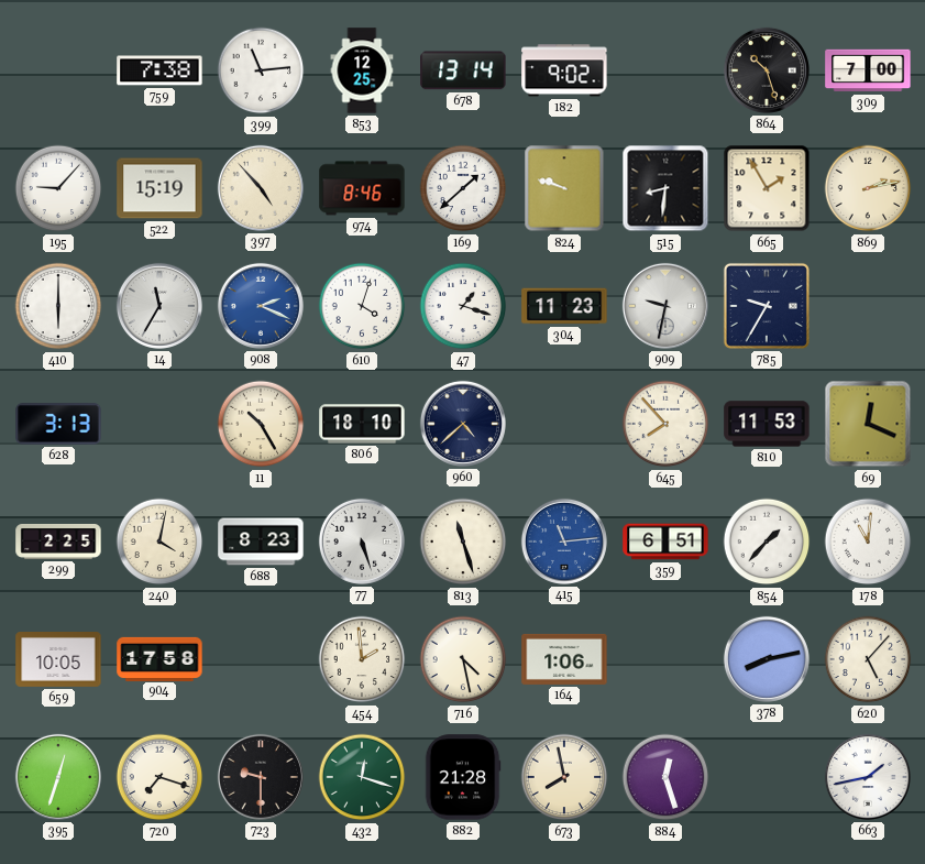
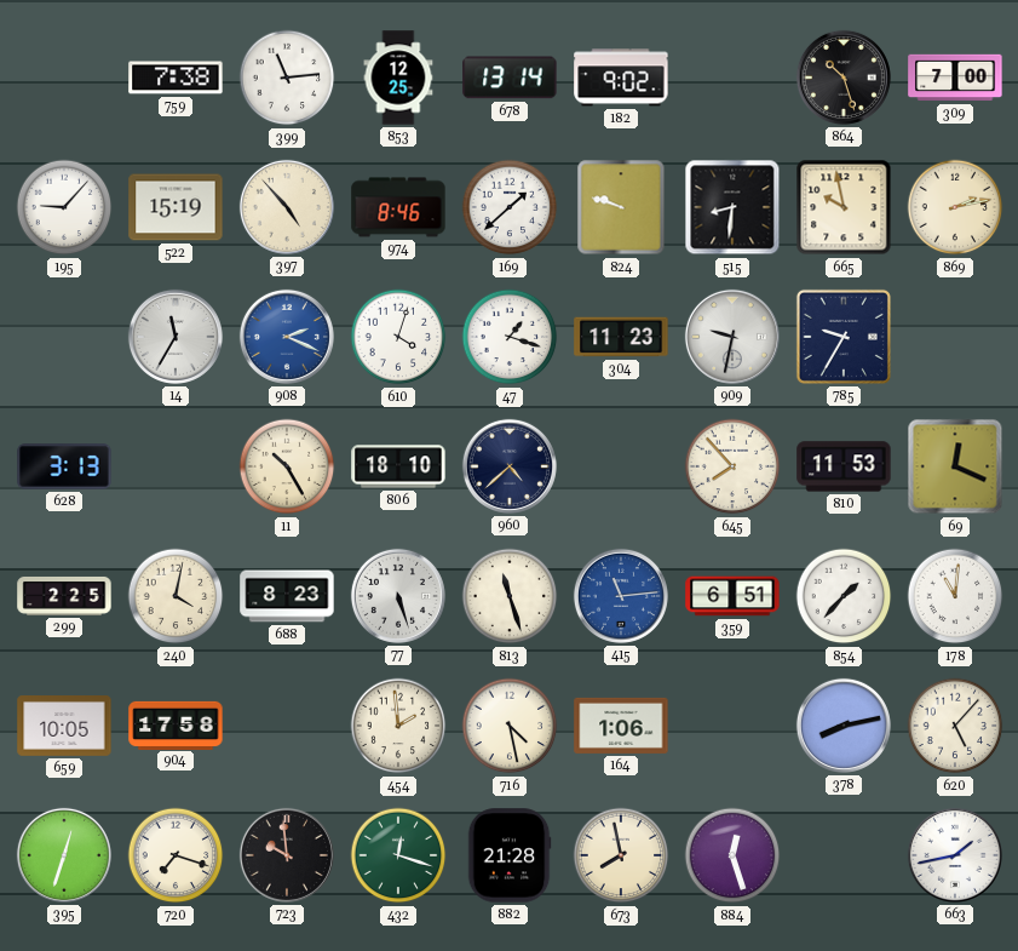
665: 1:55 -> 9:58 (844, 207)
410: 6:00 -> none (58, 306)
723: 9:30 -> 9:59 (287, 855)
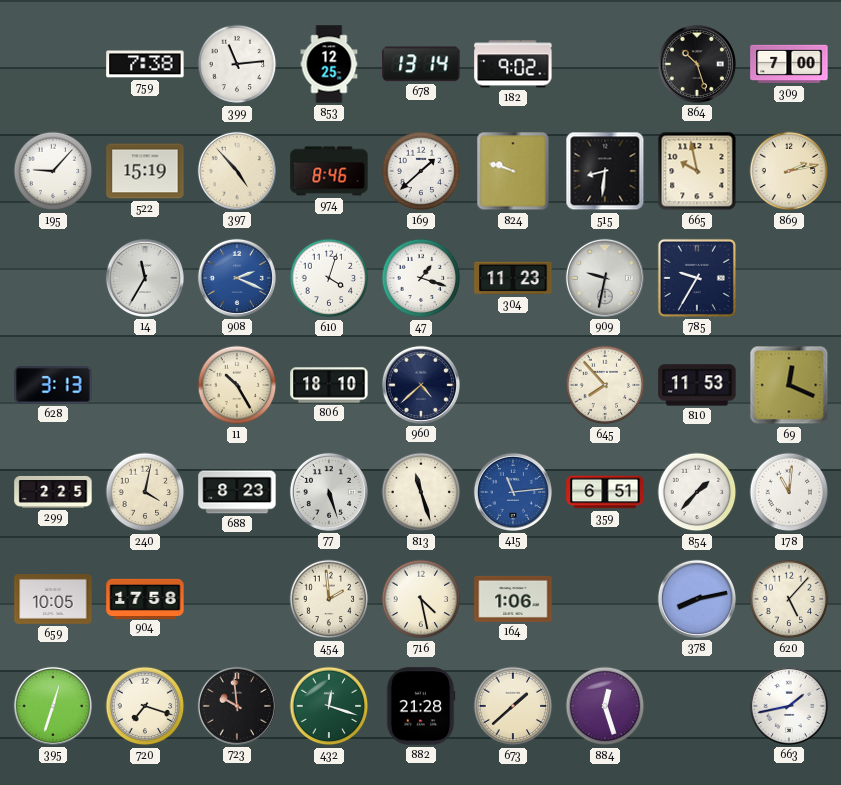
673: 7:58 -> 1:38 (513, 706)
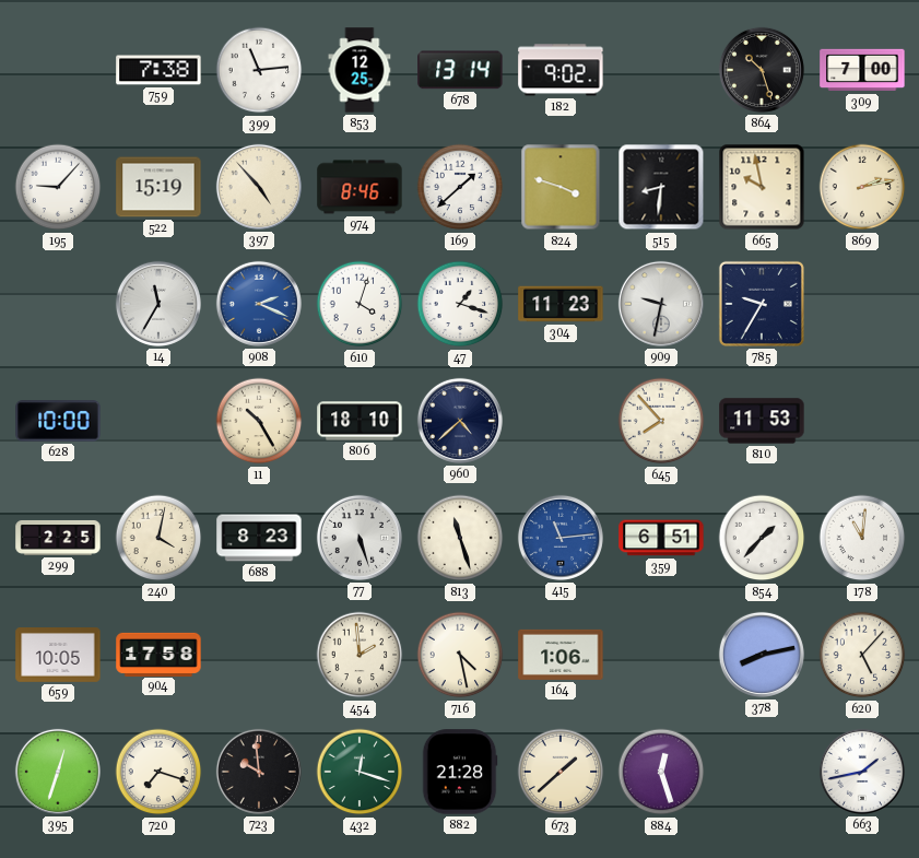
824: 9:48 -> 3:48 (561, 187)
628: 3:13 -> 10:00 (58, 421)
69: 12:19 -> none (789, 385)
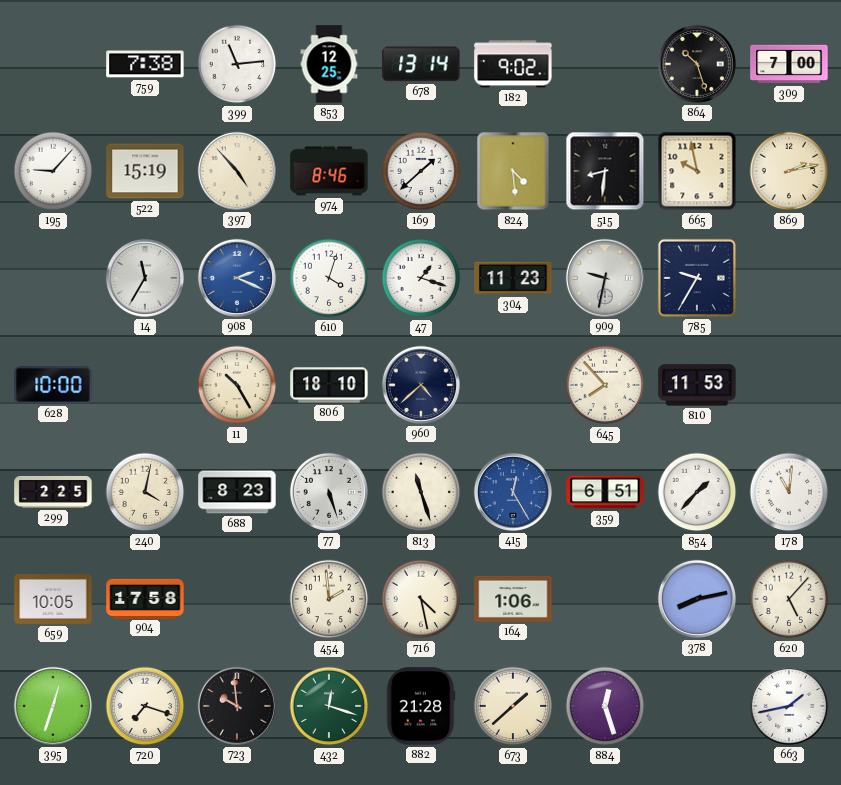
824: 3:48 -> 4:29 (513, 171)
415: 11:14 -> 12:25 (513, 492)
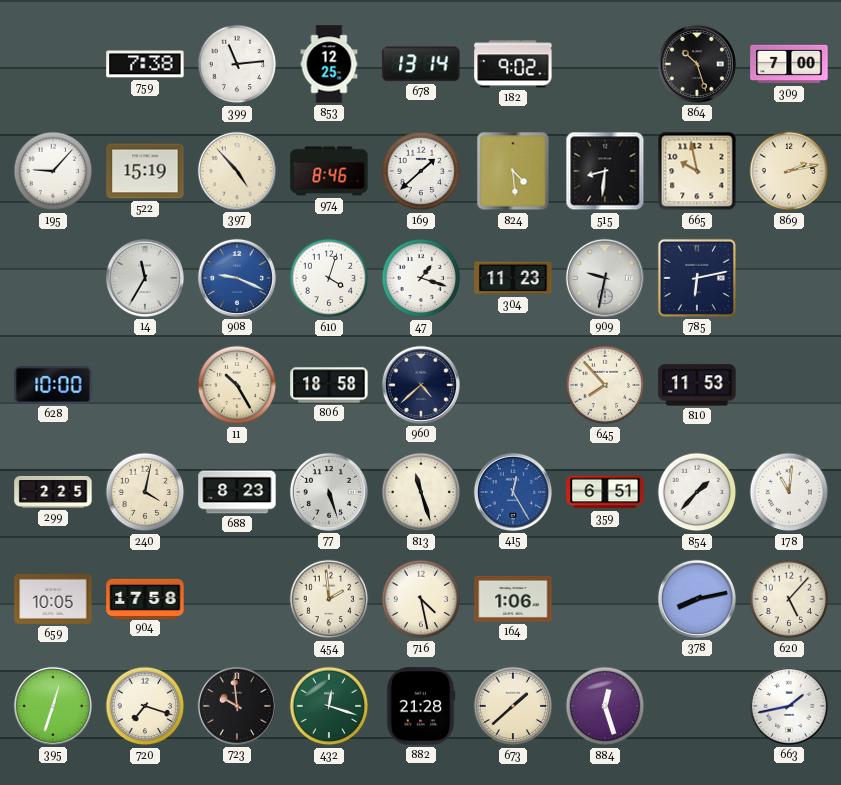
908: 2:19 -> 9:19 (237, 278)
785: 9:35 -> 6:13 (697, 278)
806: 18:10 -> 18:58 (329, 385)
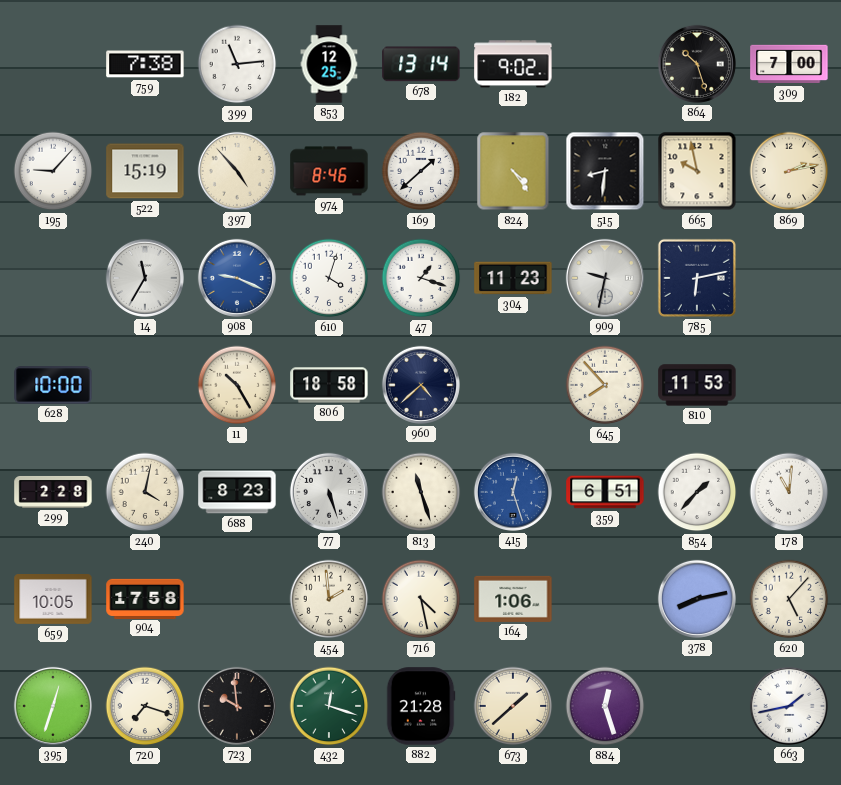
824: 4:29 -> 4:24 (513, 171)
299: 2:25 -> 2:28 (53, 492)
415: 12:25 -> 12:27 (513, 492)
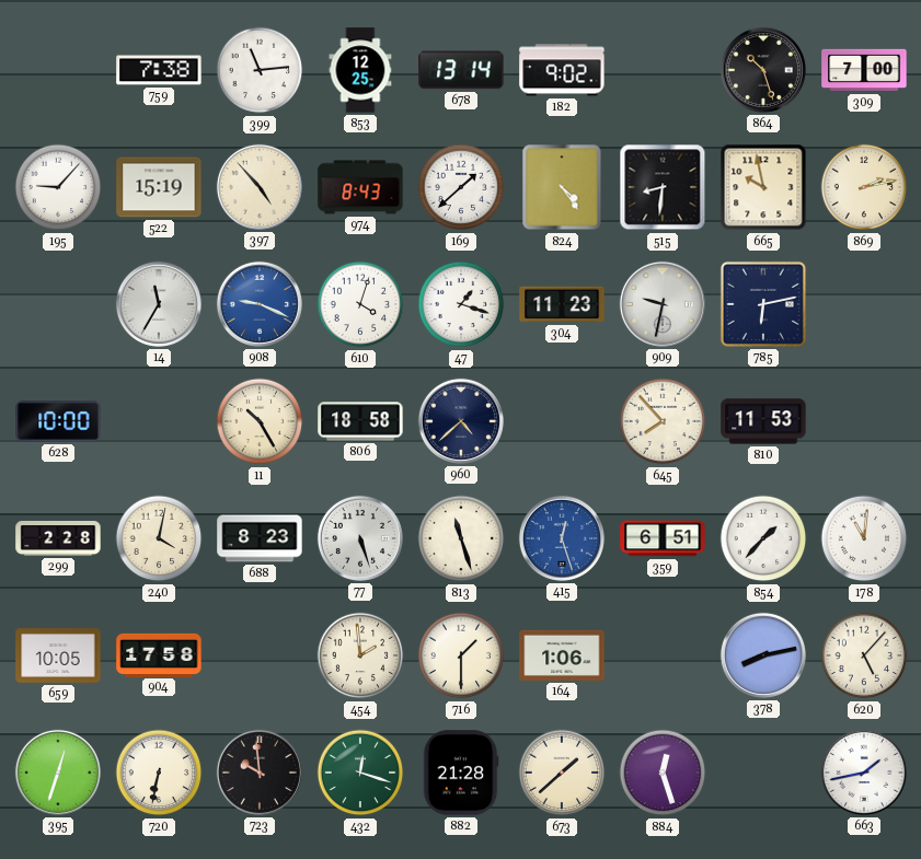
974: 8:46 -> 8:43 (360, 187)
716: 4:28 -> 1:30 (461, 655)
720: 7:18 -> 6:32 (159, 773)
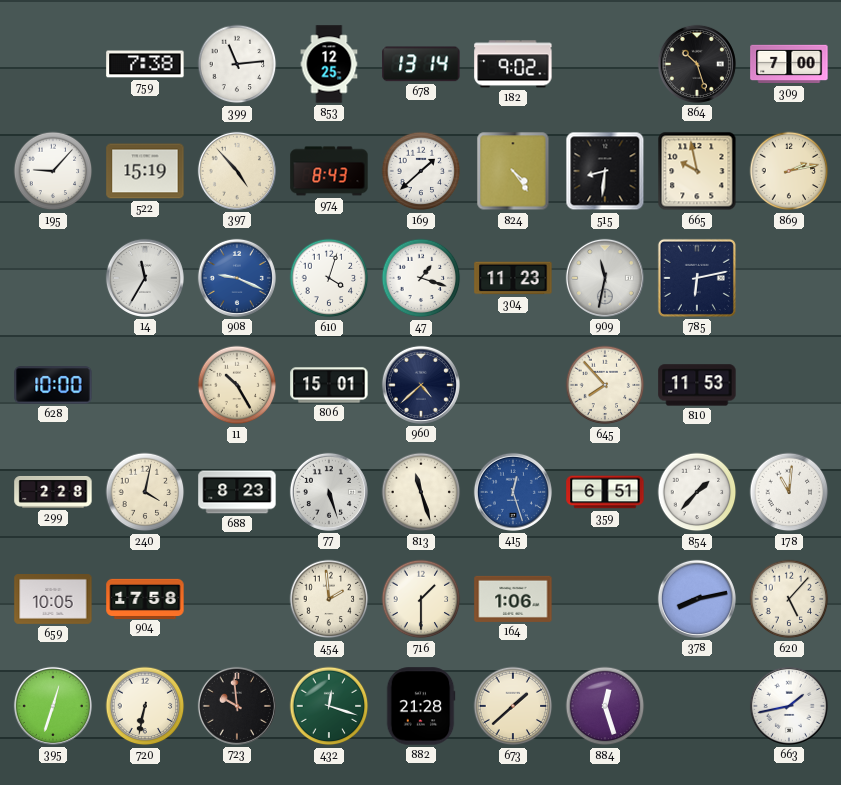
909: 9:32 -> 11:32 (605, 278)
806: 18:58 -> 15:01 (329, 385)
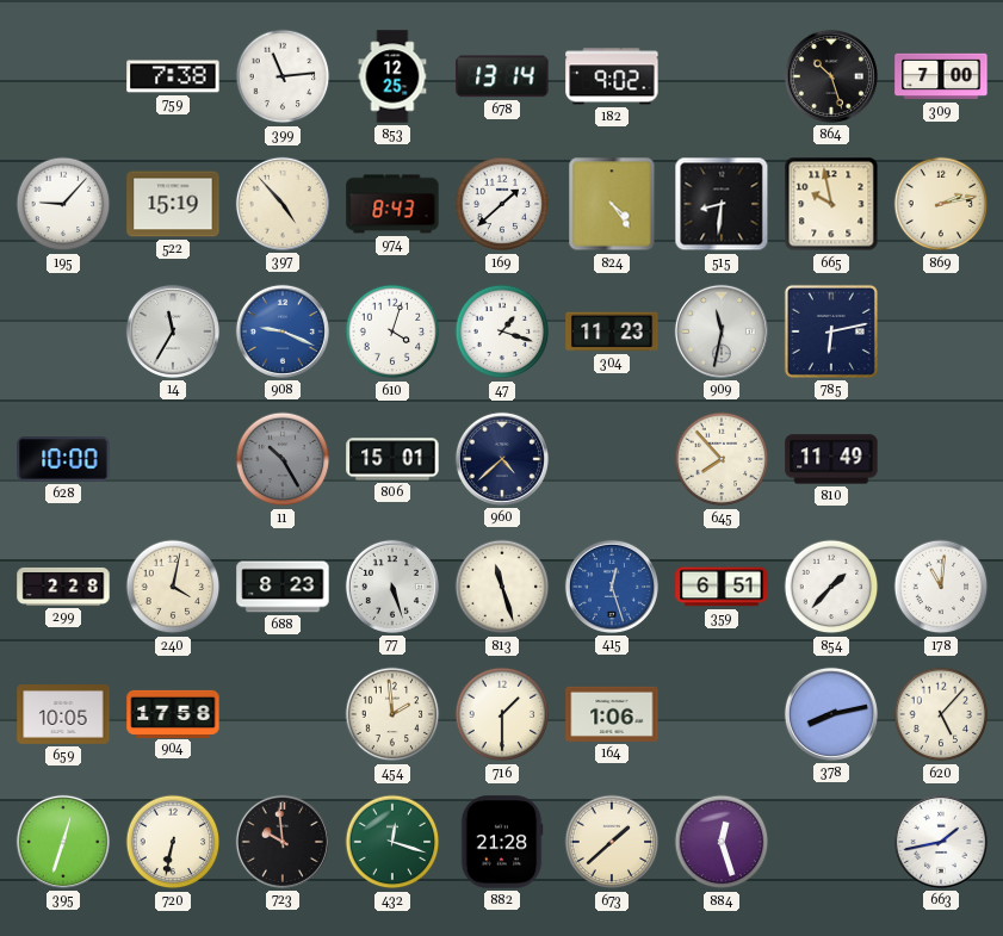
11 dial: cream -> grey (283, 459)
810: 11:53 -> 11:49 (831, 459)
